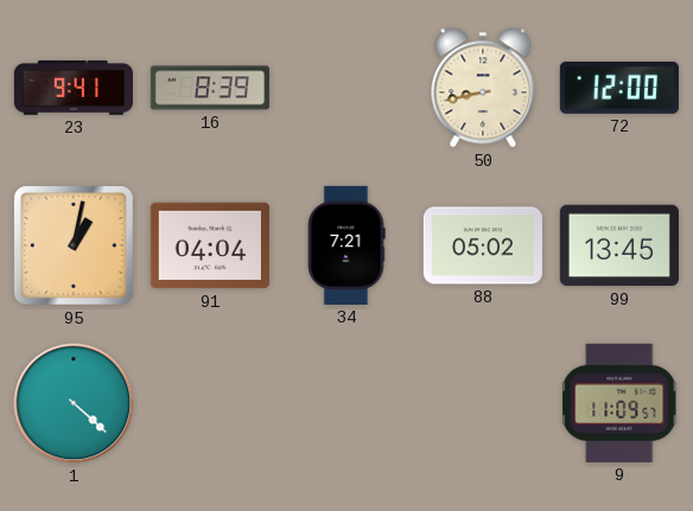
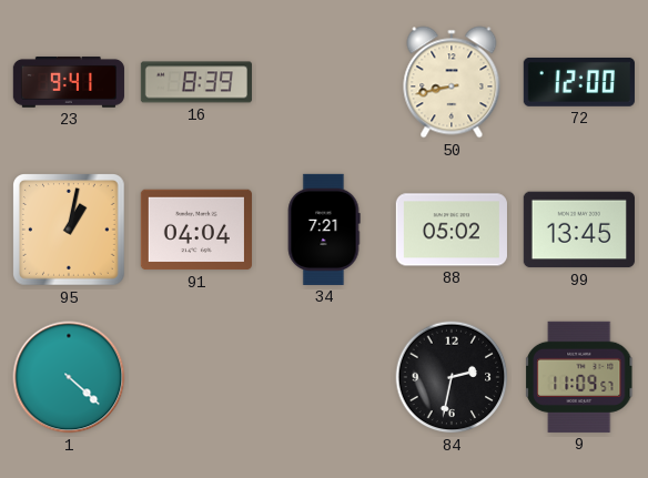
84: none -> 2:32 (452, 377)
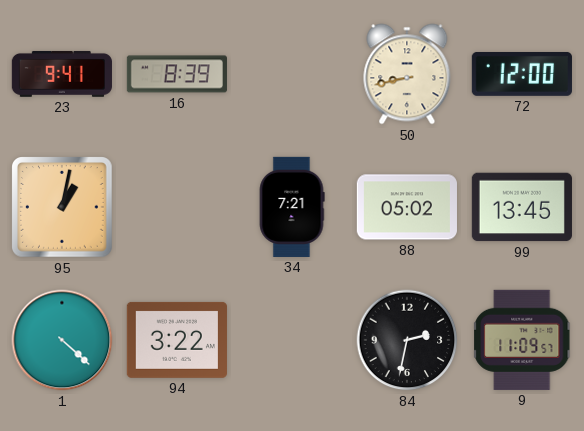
91: 04:04 -> none (196, 230)
94: none -> 3:22 (177, 340)
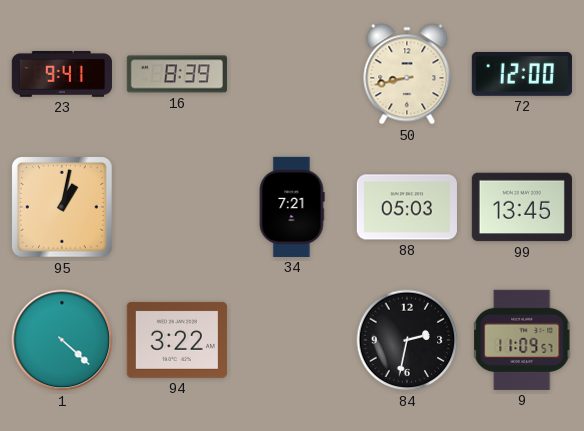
88: 05:02 -> 05:03 (407, 207)
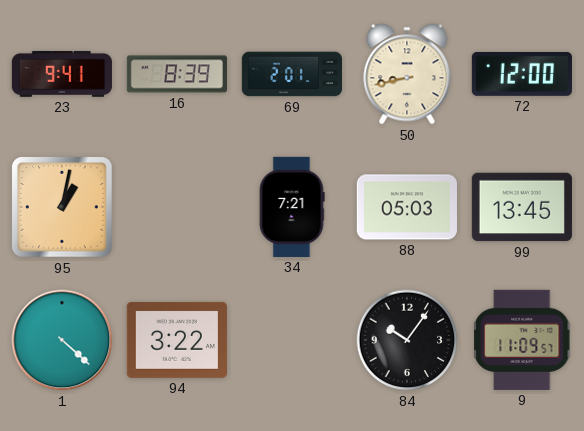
69: none -> 2:01 (291, 74)
84: 2:32 -> 10:06 (407, 340)
